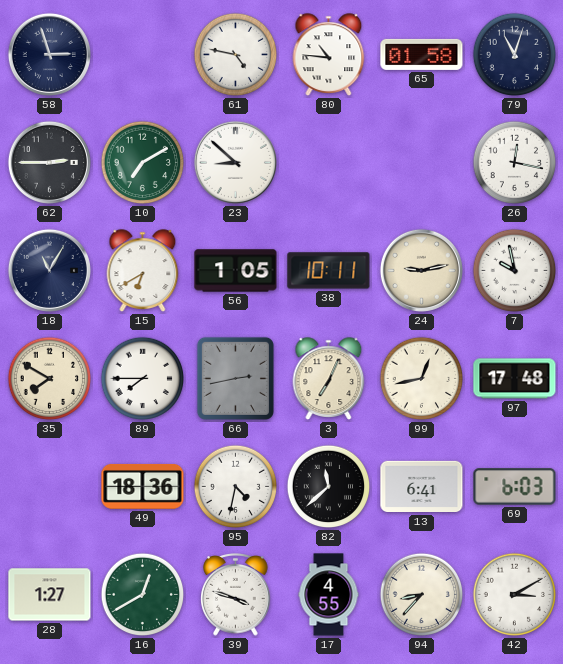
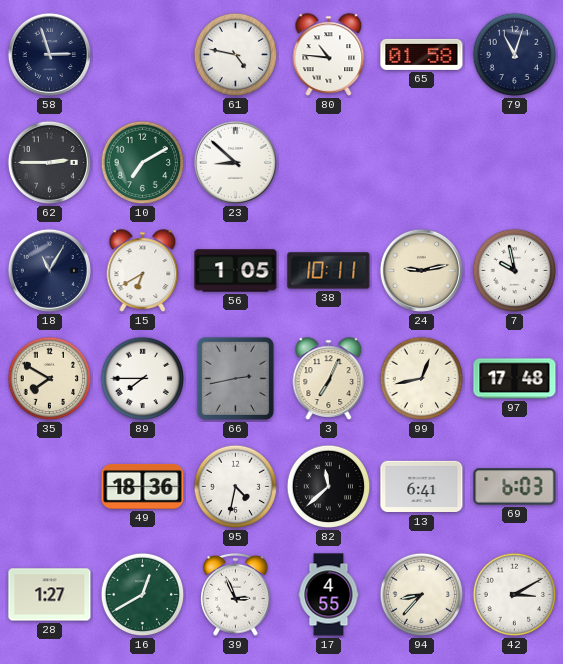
26: 12:17 -> none (515, 163)
39: 3:48 -> 2:56 (236, 595)
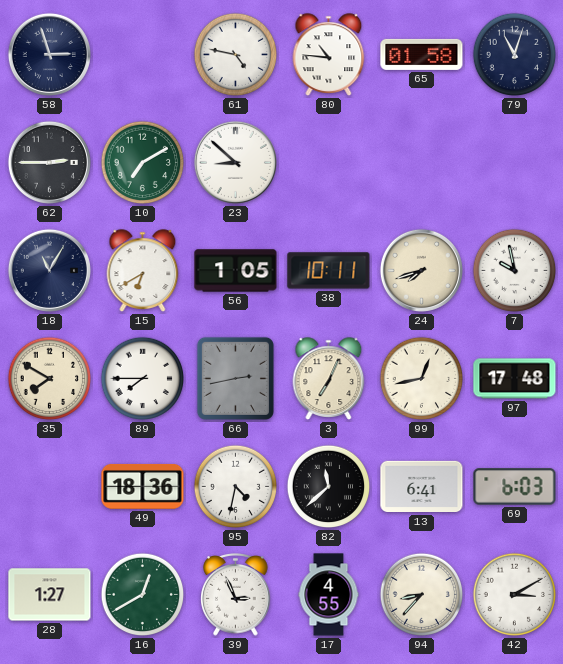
24: 9:13 -> 7:42 (421, 270)
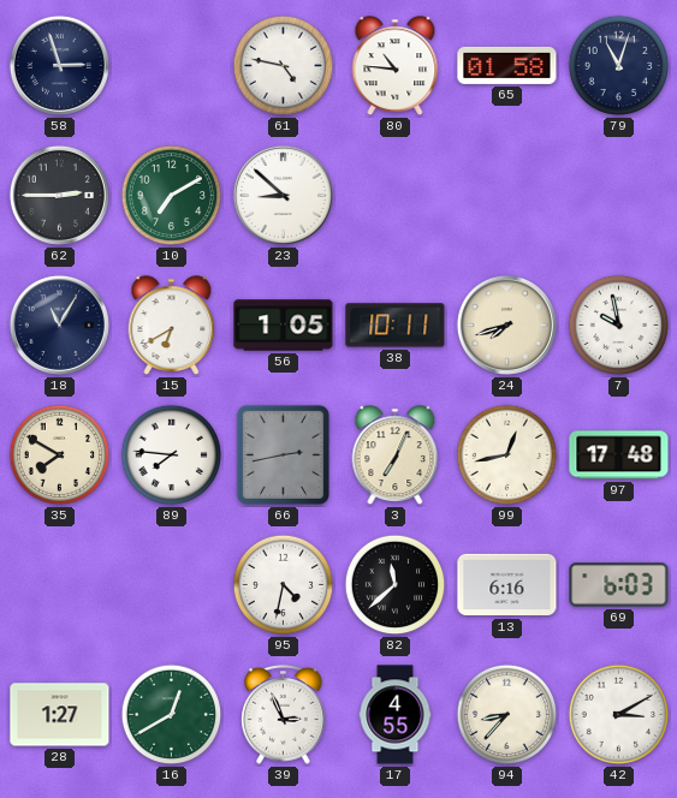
89: 7:45 -> 7:46 (172, 455)
49: 18:36 -> none (143, 486)
13: 6:41 -> 6:16 (507, 585)
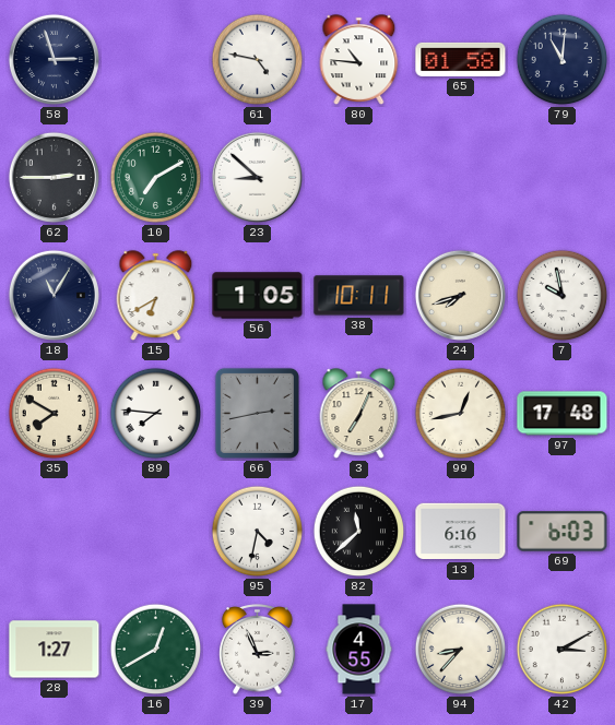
79: 11:03 -> 11:01 (563, 60)
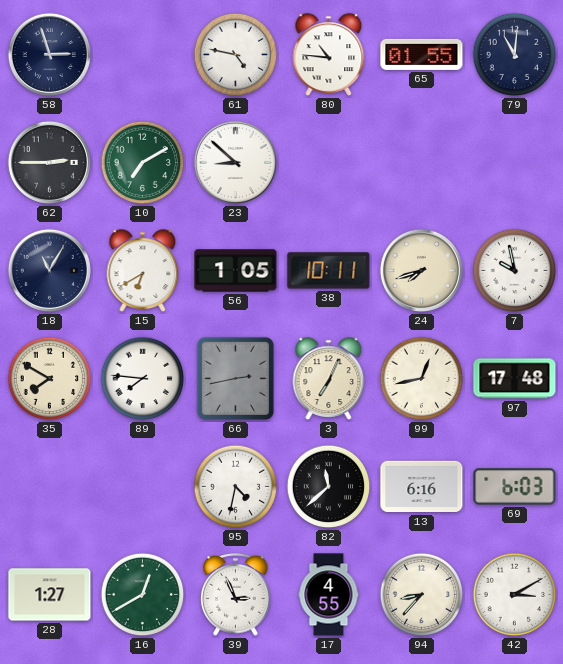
65: 01:58 -> 01:55 (422, 54)
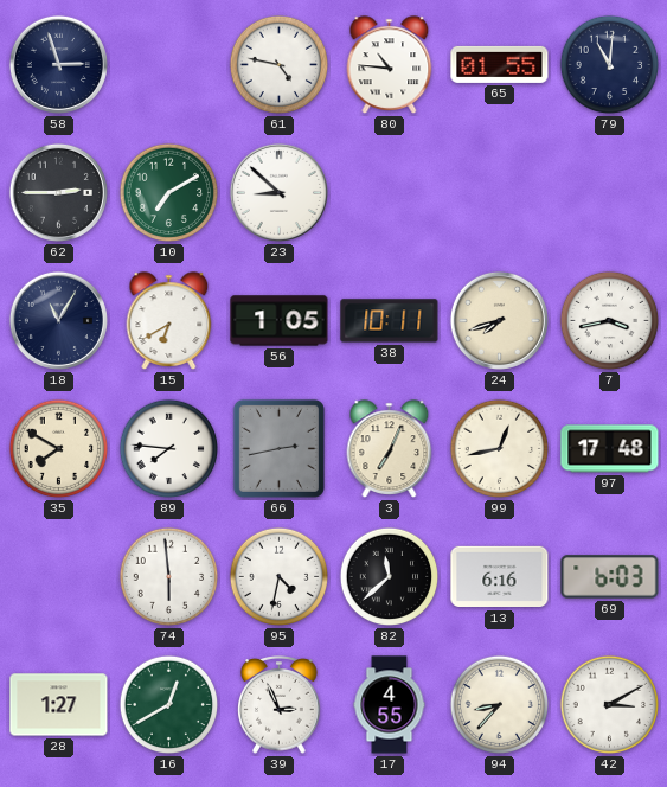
7: 9:58 -> 3:43 (610, 321)
74: none -> 5:59 (169, 577)
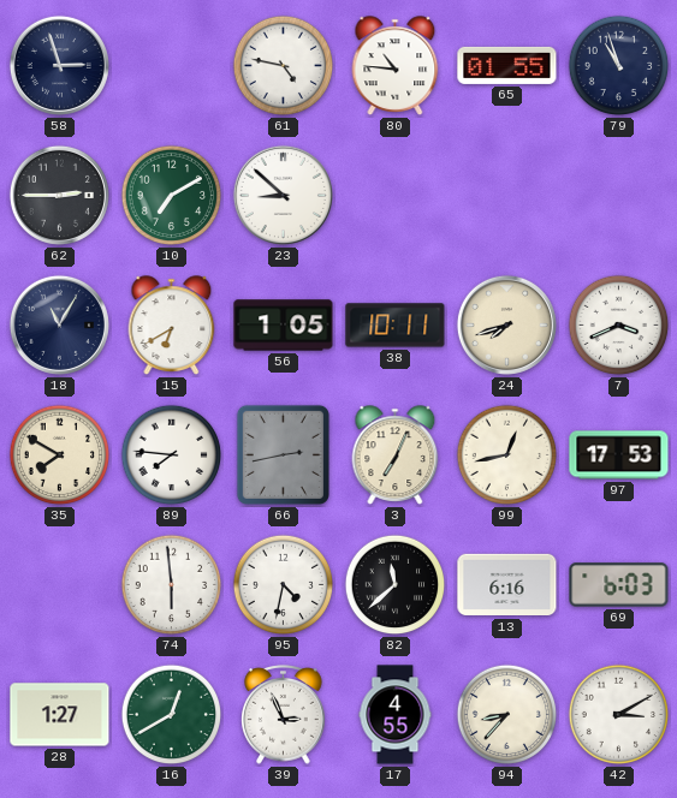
79: 11:01 -> 10:57 (619, 66)
7: 3:43 -> 3:41 (619, 326)
97: 17:48 -> 17:53 (619, 455)
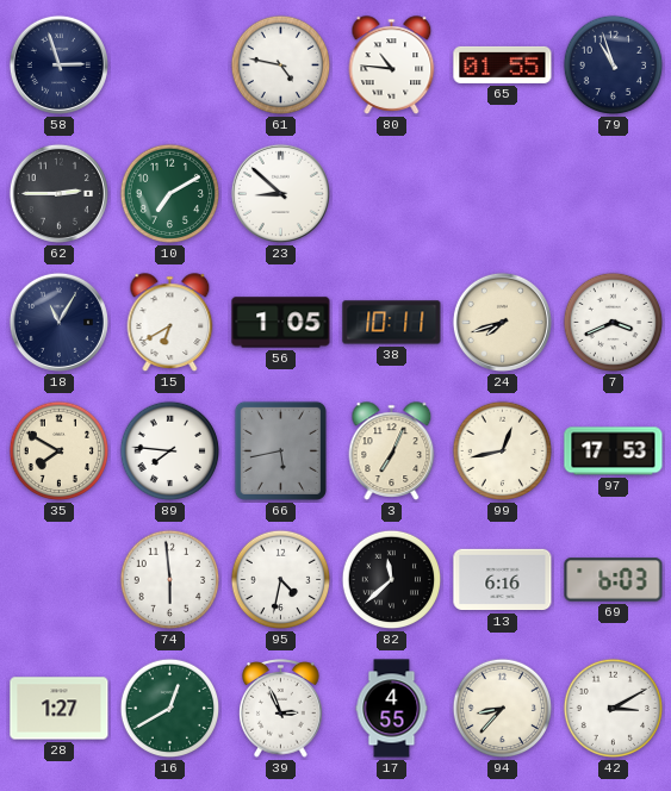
66: 2:43 -> 5:43 (280, 450)
